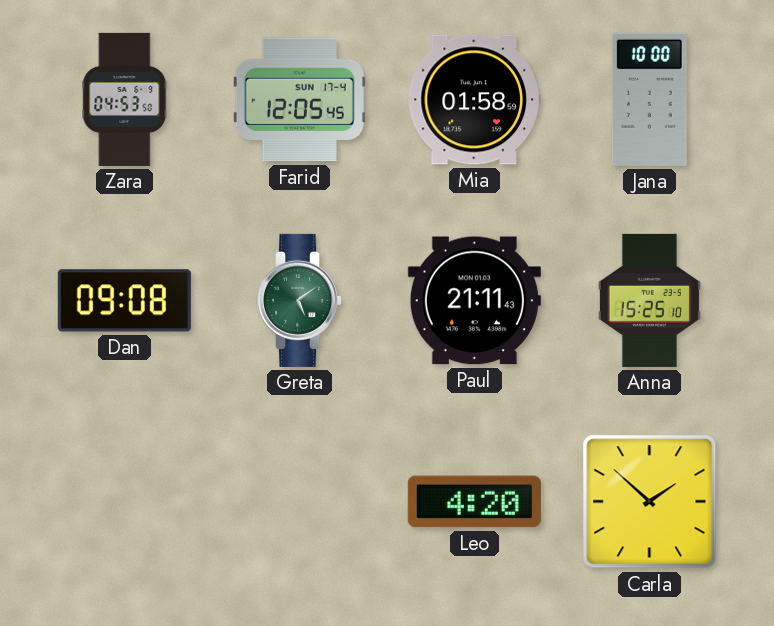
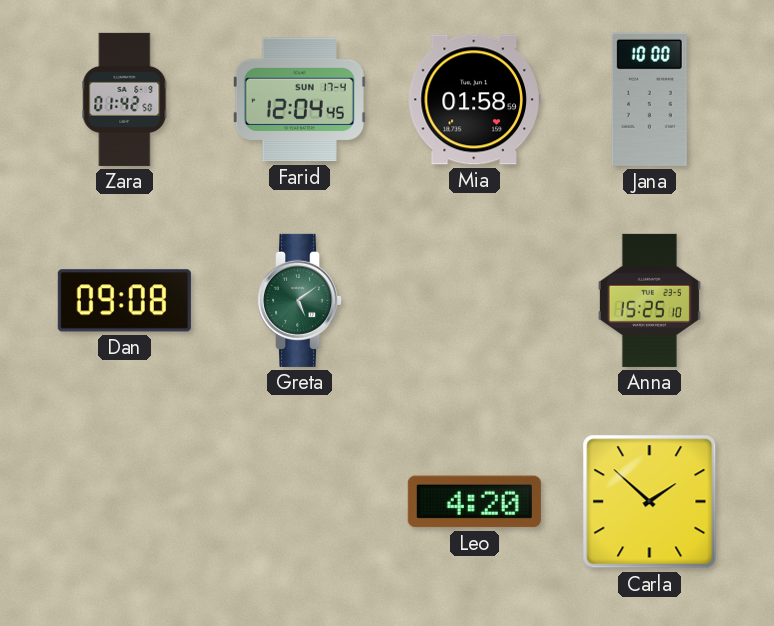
Zara: 04:53 -> 01:42 (125, 99)
Farid: 12:05 -> 12:04 (299, 100)
Paul: 21:11 -> none (474, 301)
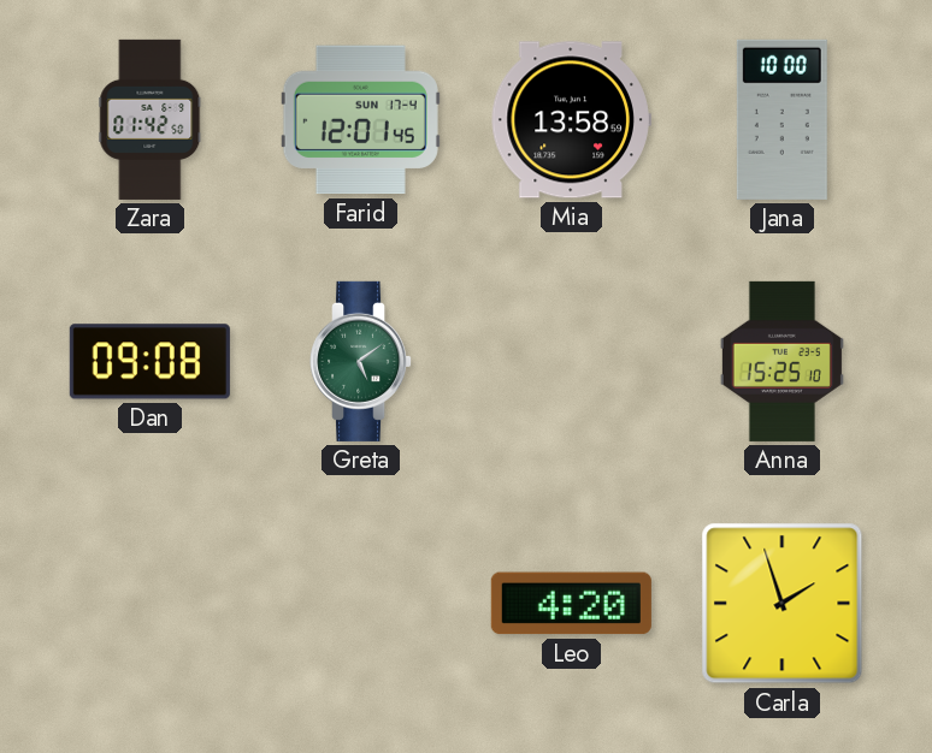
Farid: 12:04 -> 12:01 (360, 120)
Mia: 01:58 -> 13:58 (571, 120)
Carla: 1:52 -> 1:57 (783, 604)
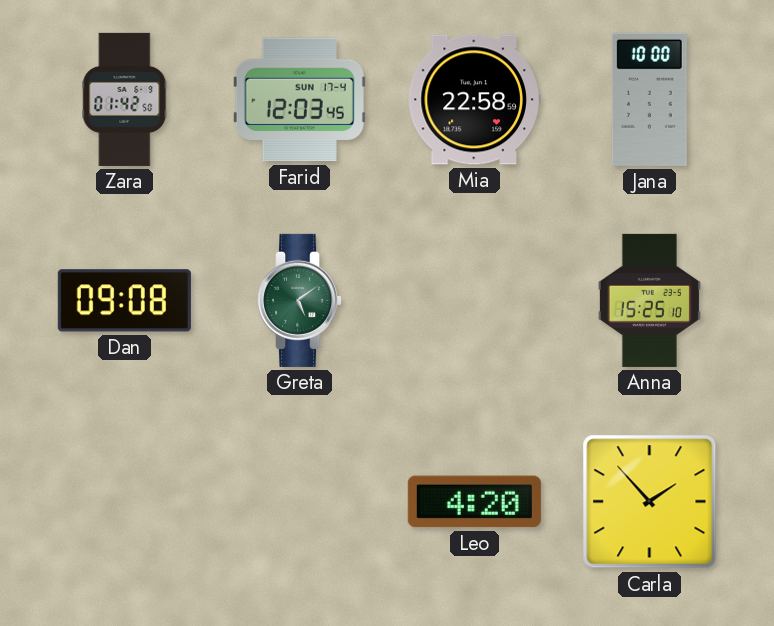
Farid: 12:01 -> 12:03 (299, 100)
Mia: 13:58 -> 22:58 (474, 100)
Carla: 1:57 -> 1:53 (650, 502)
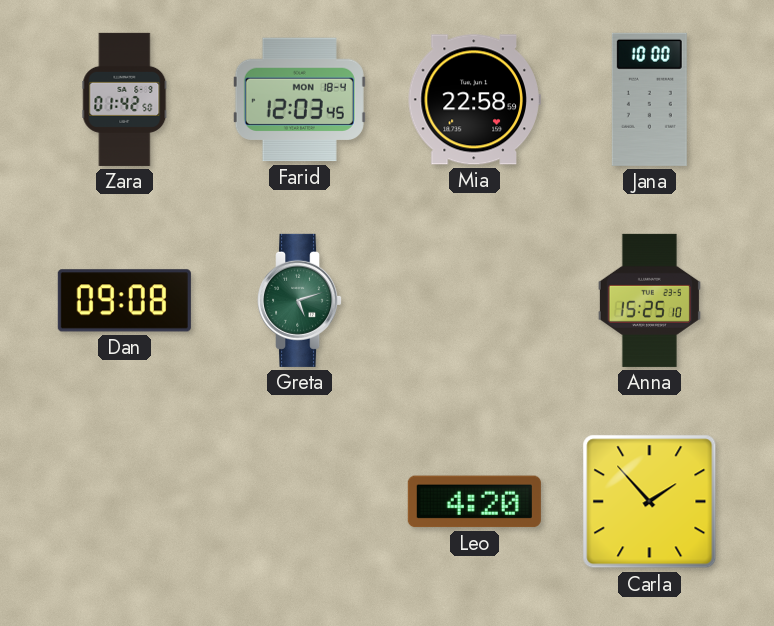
Farid date: SUN 17-4 -> MON 18-4 (299, 100)
Greta: 5:09 -> 5:12 (300, 300)
